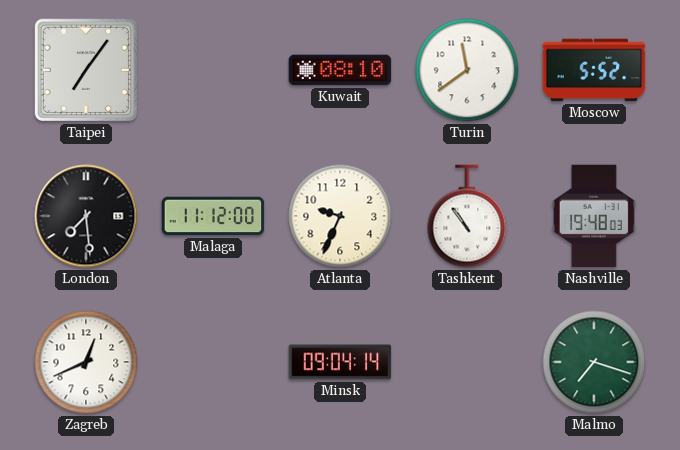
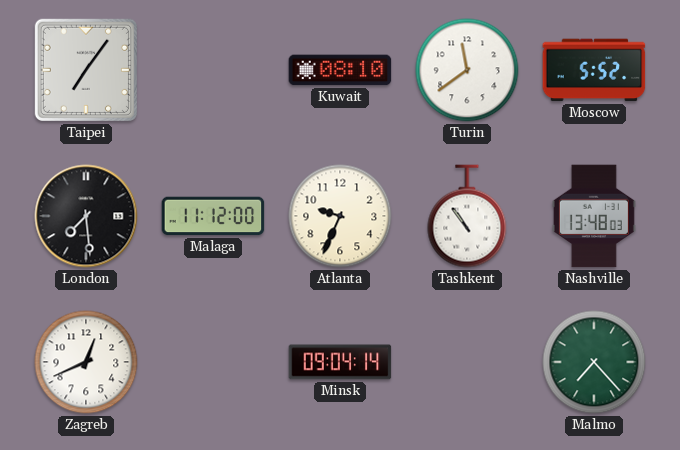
Nashville: 19:48 -> 13:48 (594, 216)
Malmo: 7:18 -> 7:23 (594, 362)
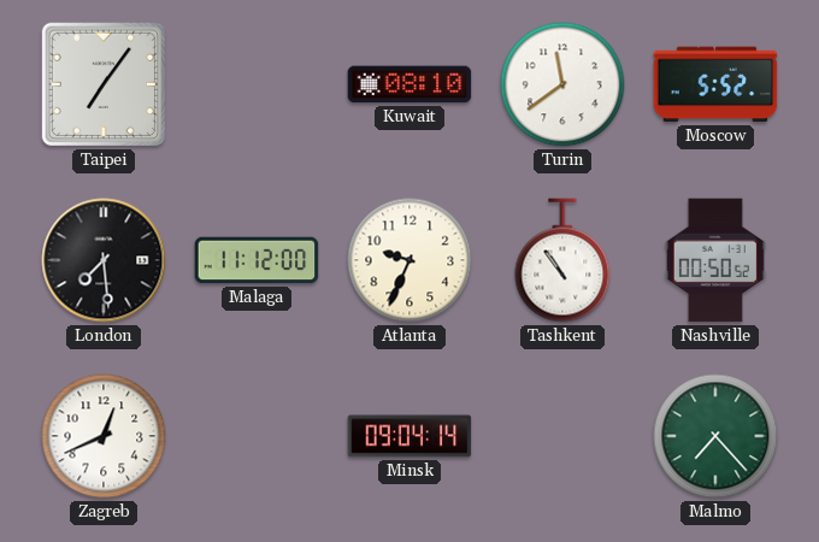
Nashville: 13:48 -> 00:50 (715, 260)
